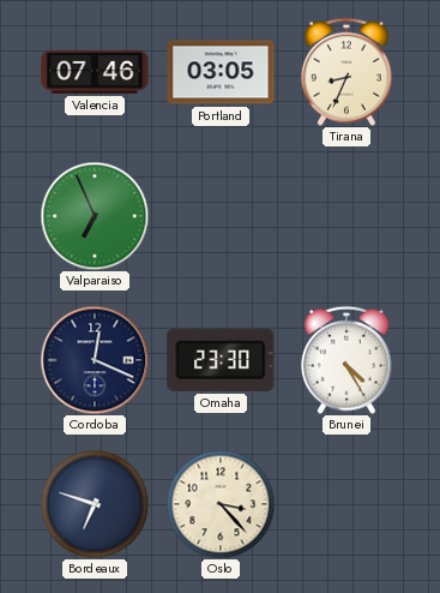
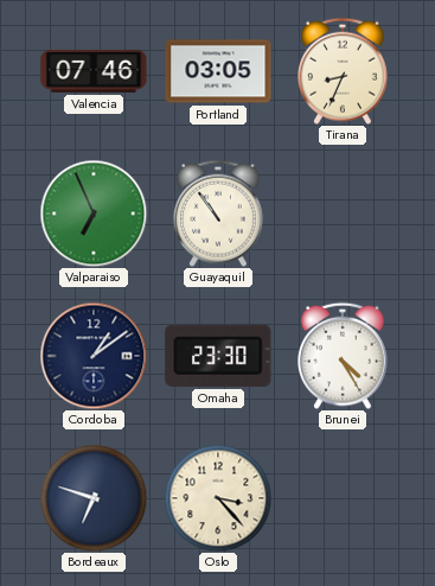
Guayaquil: none -> 10:54 (219, 214)
Cordoba: 12:19 -> 1:09 (94, 356)
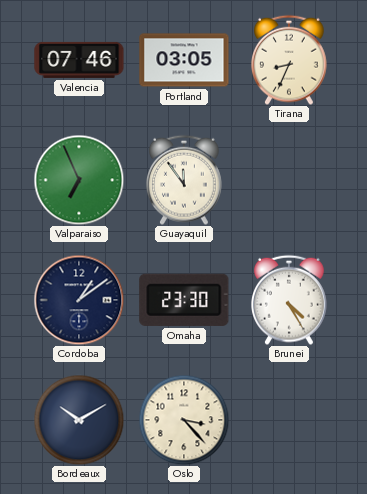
Guayaquil: 10:54 -> 11:54 (185, 180)
Bordeaux: 6:48 -> 10:10 (79, 420)
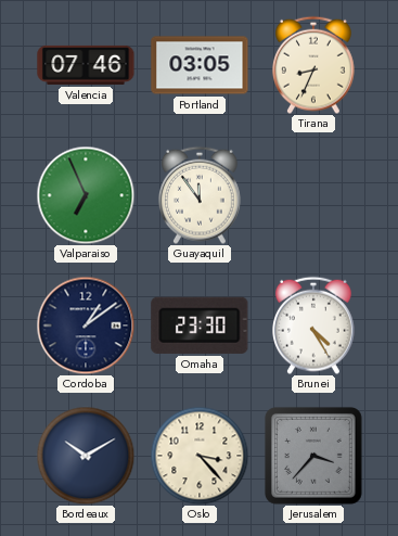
Jerusalem: none -> 3:37 (313, 456)
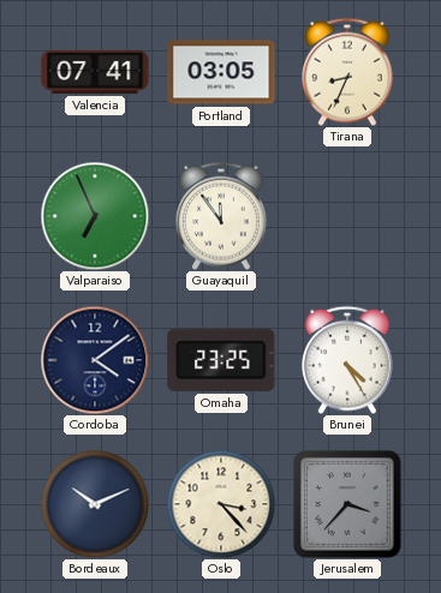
Valencia: 07:46 -> 07:41 (95, 72)
Cordoba: 1:09 -> 4:09 (95, 360)
Omaha: 23:30 -> 23:25 (221, 360)
Bordeaux: 10:10 -> 10:11 (95, 504)
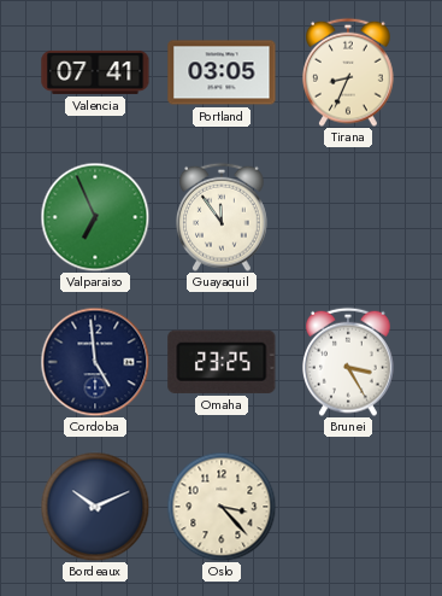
Cordoba: 4:09 -> 4:59 (95, 362)
Brunei: 4:25 -> 3:25 (349, 362)
Jerusalem: 3:37 -> none (347, 504)
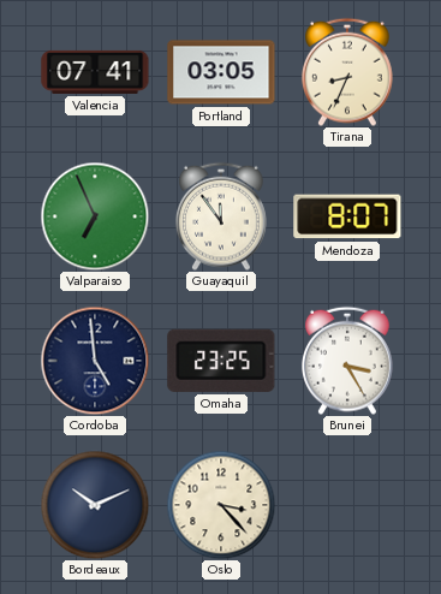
Mendoza: none -> 8:07 (347, 216)
